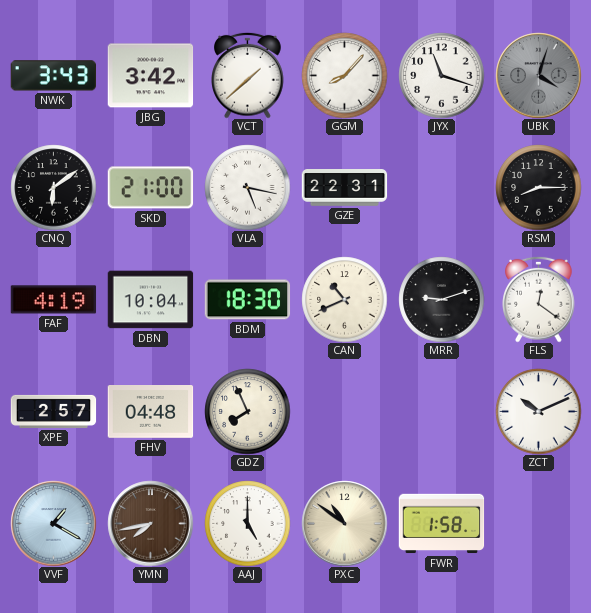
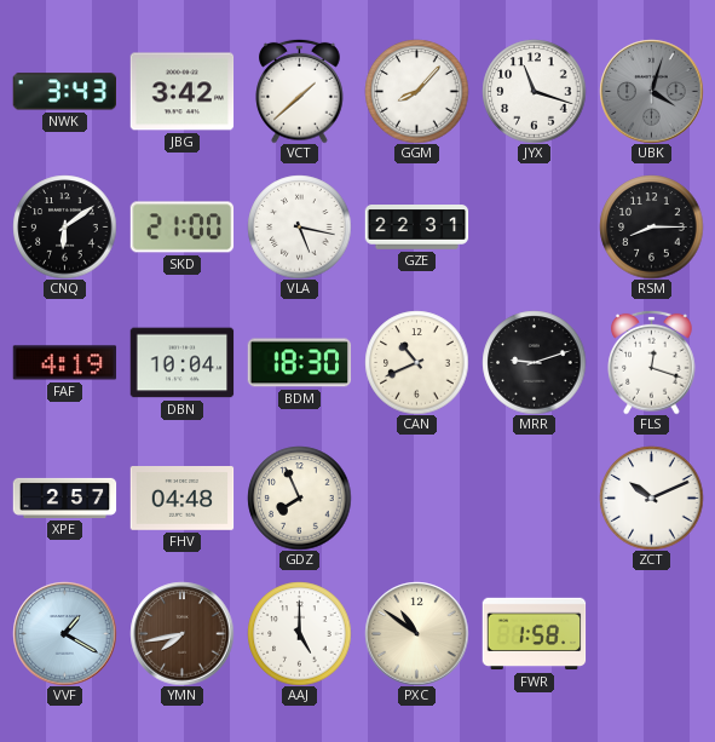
FLS: 12:21 -> 12:18 (652, 362)
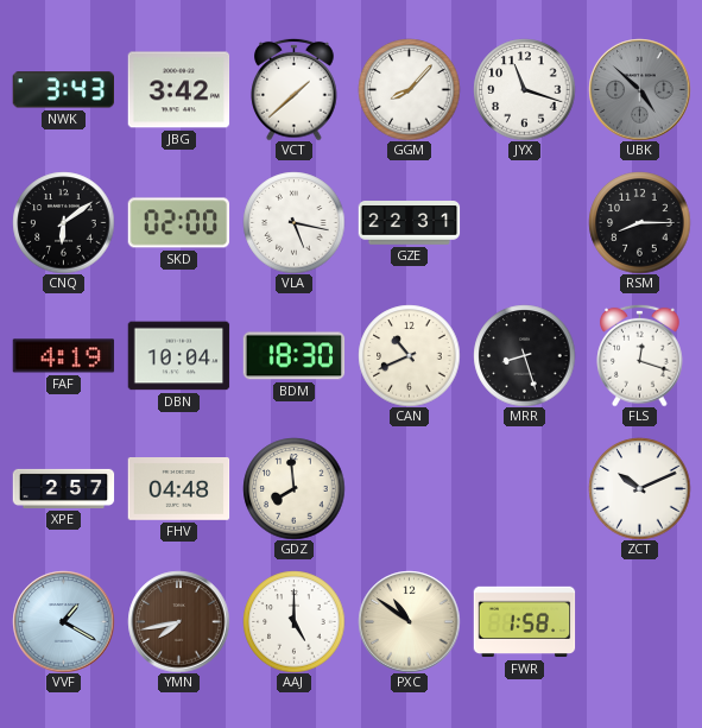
UBK: 4:03 -> 4:52 (639, 89)
SKD: 21:00 -> 02:00 (178, 223)
MRR: 9:12 -> 8:27 (524, 355)
GDZ: 7:56 -> 7:59 (293, 488)
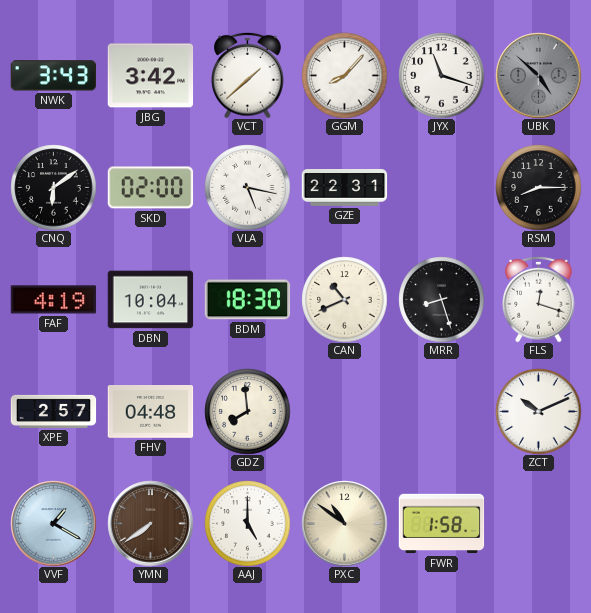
YMN: 7:43 -> 7:39 (150, 523)
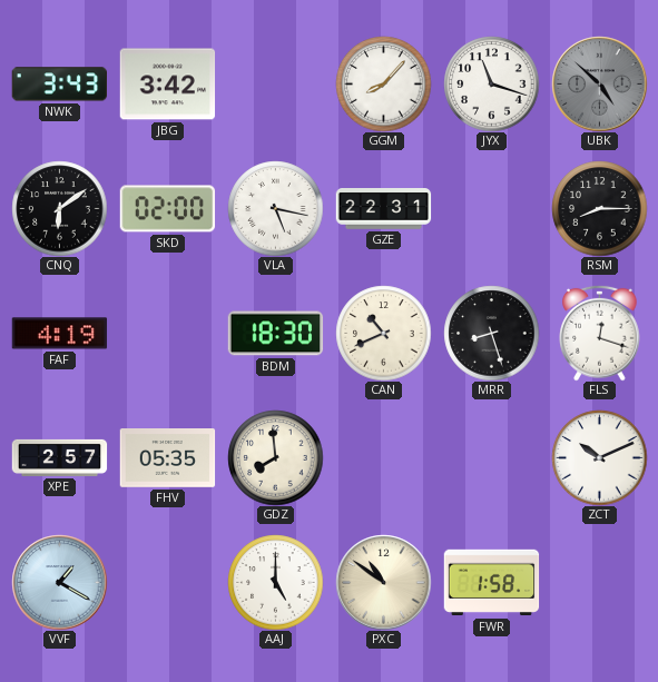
VCT: 1:38 -> none (248, 75)
DBN: 10:04 -> none (150, 300)
FHV: 04:48 -> 05:35 (167, 458)
YMN: 7:39 -> none (150, 523)
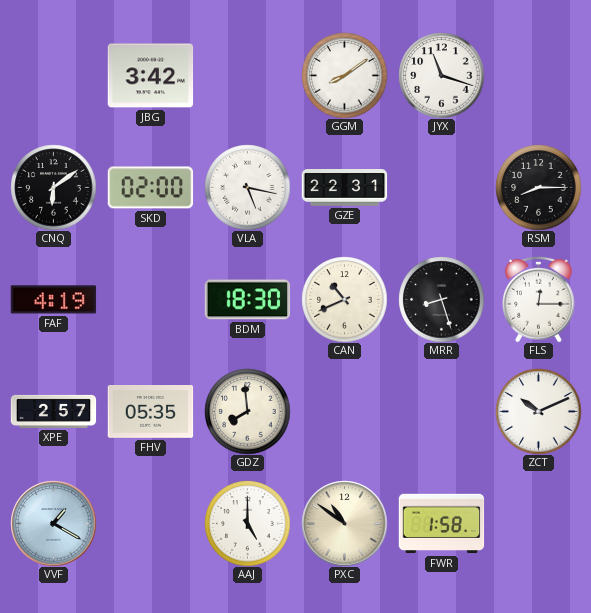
NWK: 3:43 -> none (59, 85)
GGM: 8:07 -> 8:09 (344, 75)
UBK: 4:52 -> none (599, 83)
FLS: 12:18 -> 12:15 (539, 299)
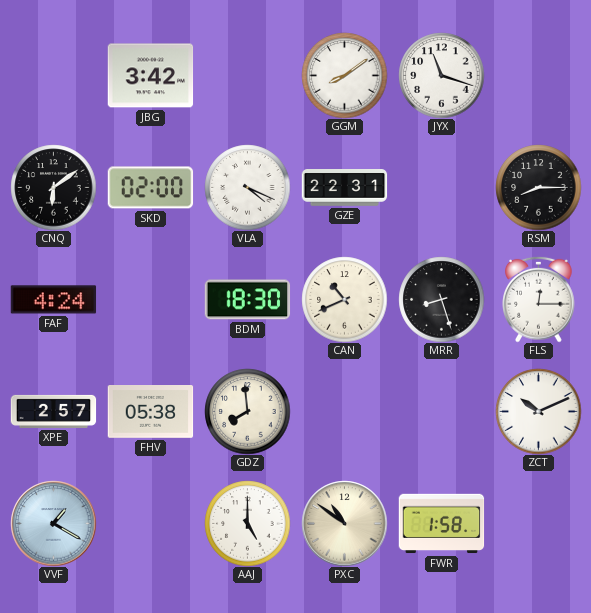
VLA: 5:17 -> 4:19 (247, 187)
FAF: 4:19 -> 4:24 (53, 300)
FHV: 05:35 -> 05:38 (150, 412)
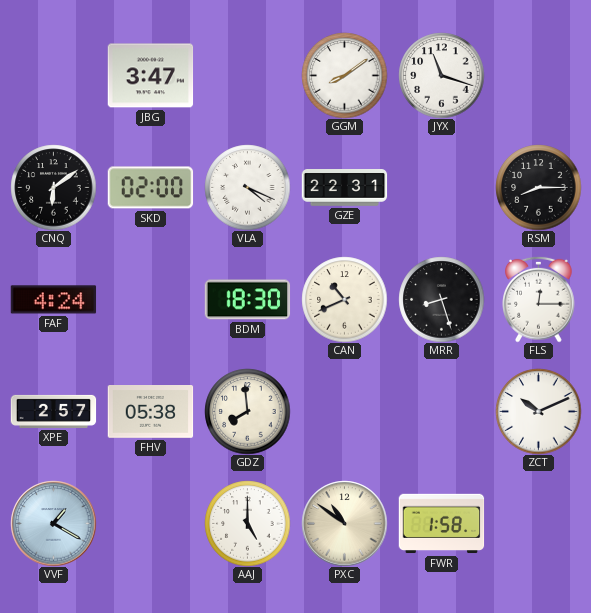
JBG: 3:42 -> 3:47 (150, 76)
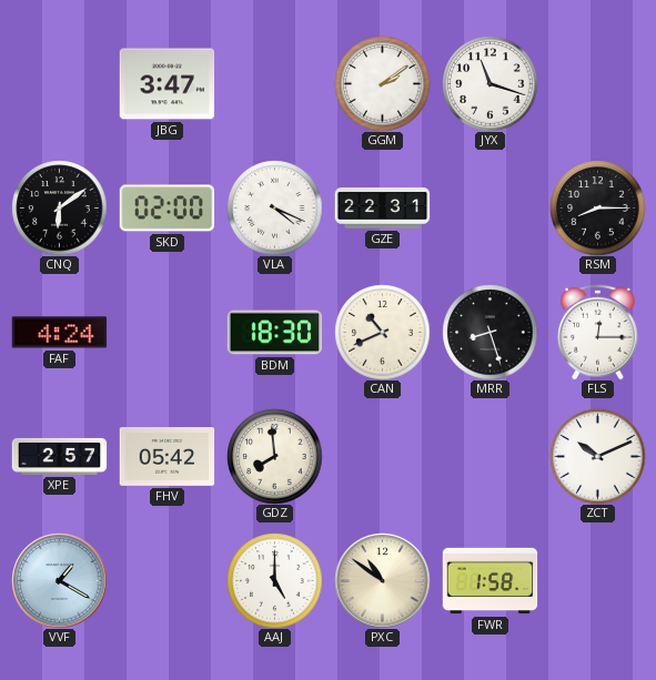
GGM: 8:09 -> 2:09 (382, 83)
FHV: 05:38 -> 05:42 (166, 457)
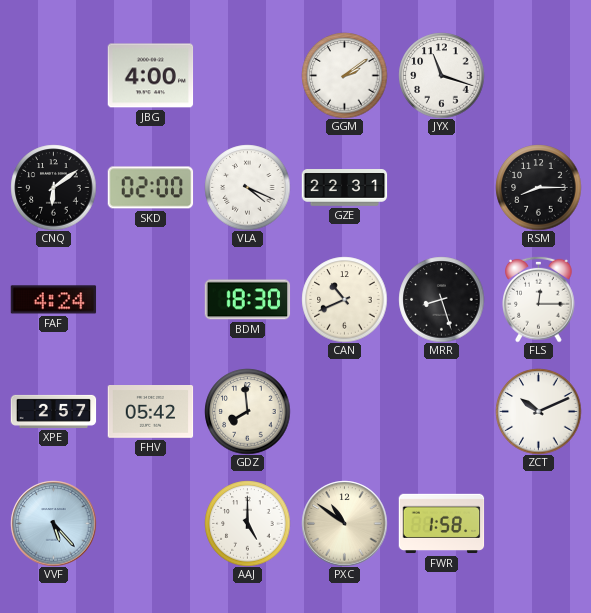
JBG: 3:47 -> 4:00 (150, 76)
VVF: 1:20 -> 5:23 (53, 523)
